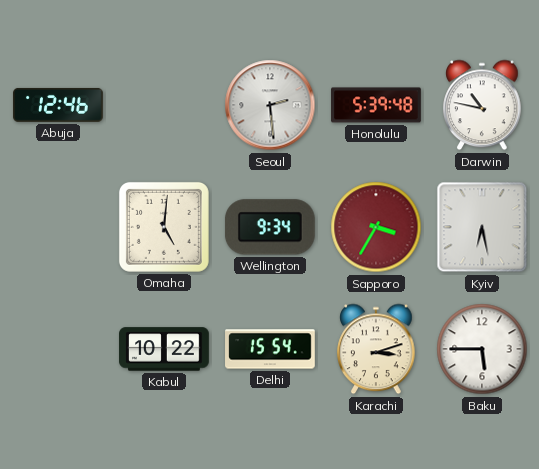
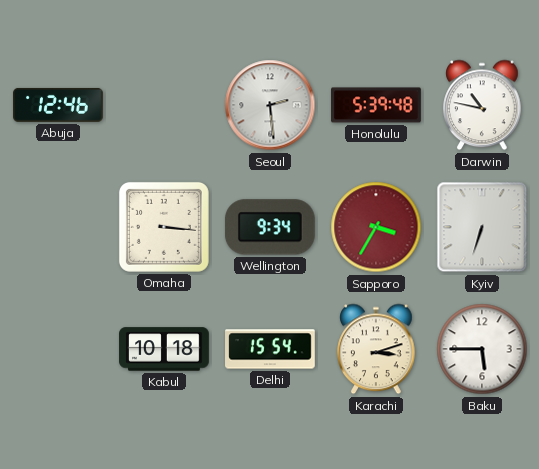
Omaha: 5:01 -> 3:16 (164, 227)
Kyiv: 6:28 -> 6:33 (482, 227)
Kabul: 10:22 -> 10:18 (164, 349)
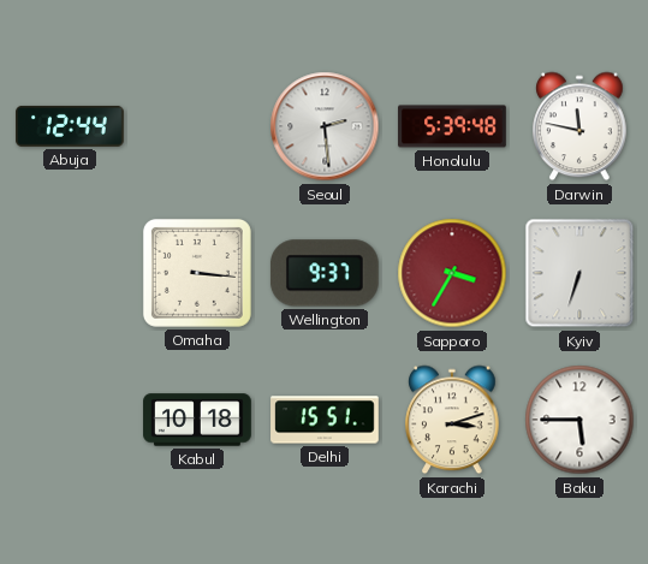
Abuja: 12:46 -> 12:44 (70, 126)
Darwin: 10:47 -> 11:47 (579, 126)
Wellington: 9:34 -> 9:37 (325, 273)
Delhi: 15:54 -> 15:51 (325, 420)
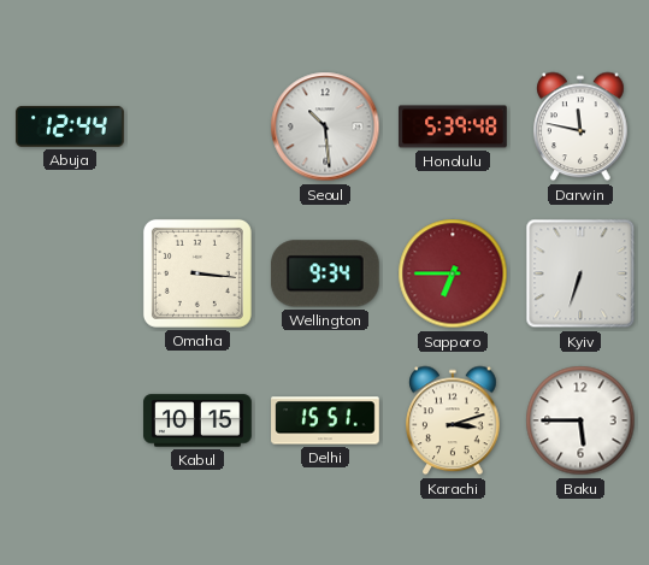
Seoul: 2:29 -> 10:29 (325, 126)
Wellington: 9:37 -> 9:34 (325, 273)
Sapporo: 3:35 -> 6:45 (453, 273)
Kabul: 10:18 -> 10:15 (197, 420)
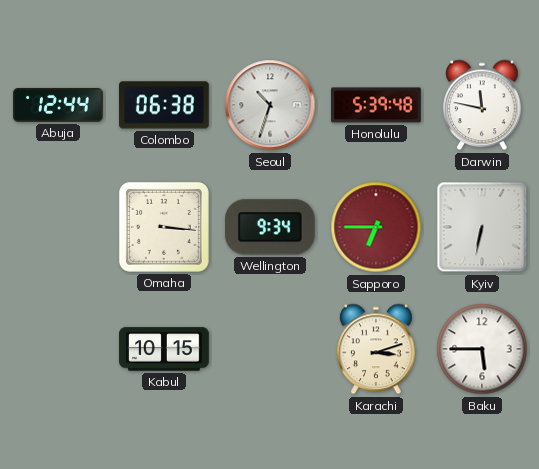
Colombo: none -> 06:38 (165, 105)
Seoul: 10:29 -> 10:33 (270, 105)
Kyiv: 6:33 -> 6:32 (482, 227)
Delhi: 15:51 -> none (325, 420)
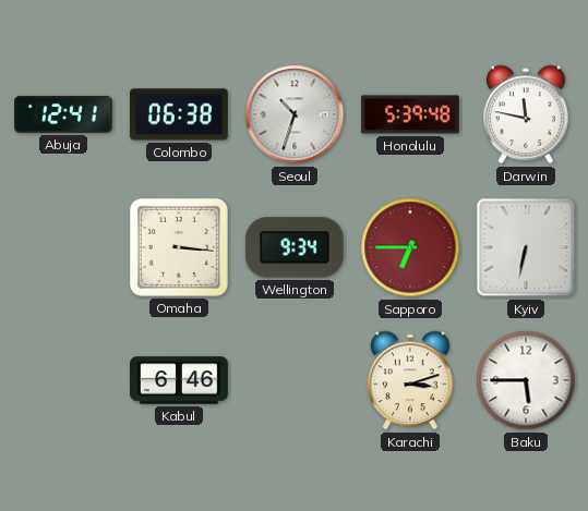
Abuja: 12:44 -> 12:41 (63, 114)
Kabul: 10:15 -> 6:46 (179, 380)
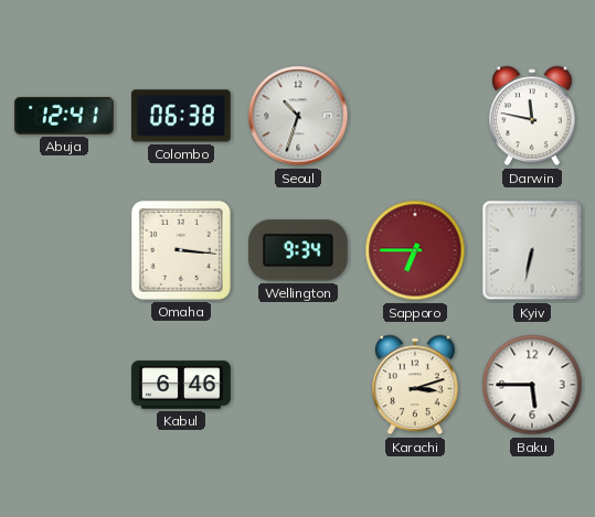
Honolulu: 5:39 -> none (410, 114)
